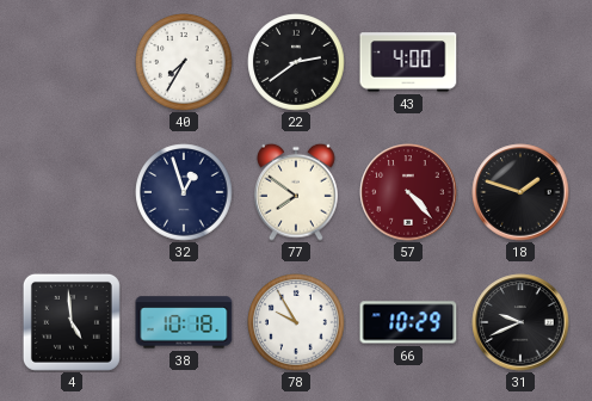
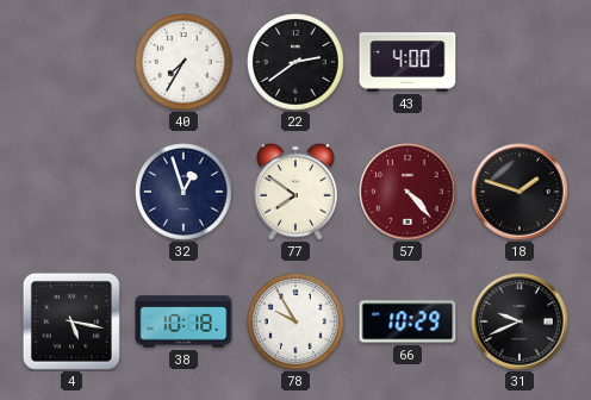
4: 4:59 -> 5:17 (71, 321)
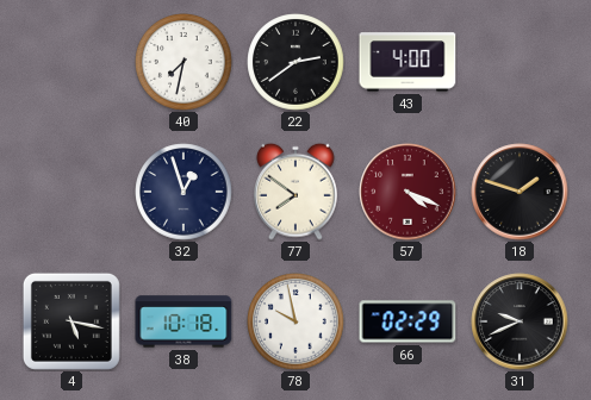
40: 7:35 -> 7:32 (183, 62)
57: 4:23 -> 4:19 (408, 192)
78: 9:55 -> 9:58 (295, 321)
66: 10:29 -> 02:29 (408, 321)
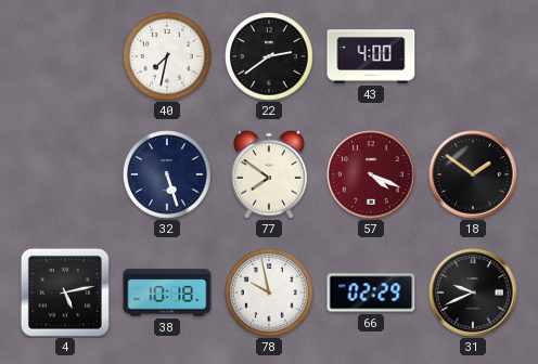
32: 12:57 -> 5:27 (167, 174)
18: 1:48 -> 1:51 (473, 174)
4: 5:17 -> 5:13 (65, 292)
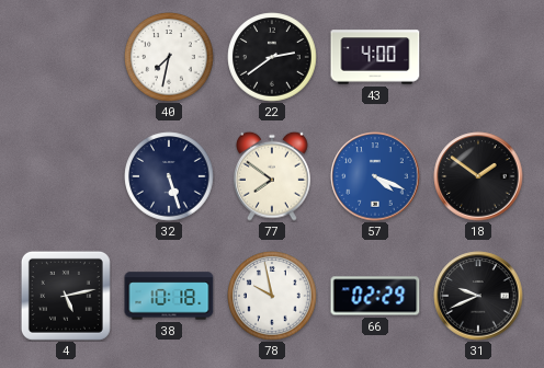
57 dial: burgundy -> blue (375, 176)
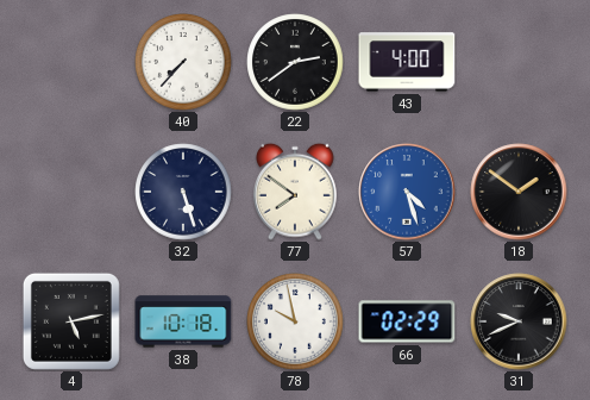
40: 7:32 -> 7:37 (183, 62)
57: 4:19 -> 4:27 (407, 192)
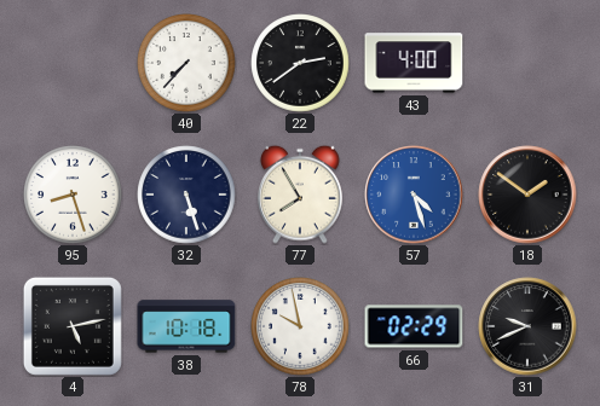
95: none -> 8:27 (73, 195)
77: 7:51 -> 7:55 (301, 195)
